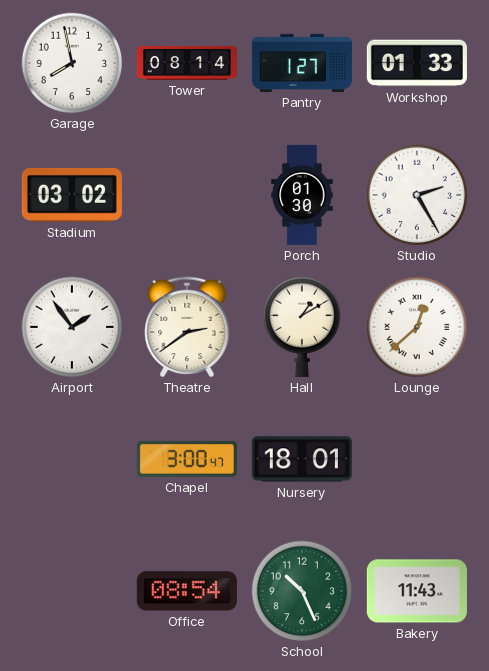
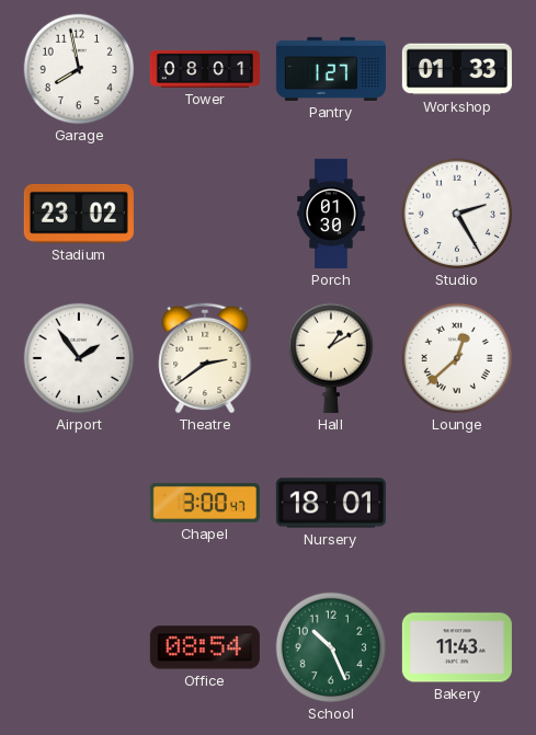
Tower: 08:14 -> 08:01 (205, 69)
Stadium: 03:02 -> 23:02 (79, 214)
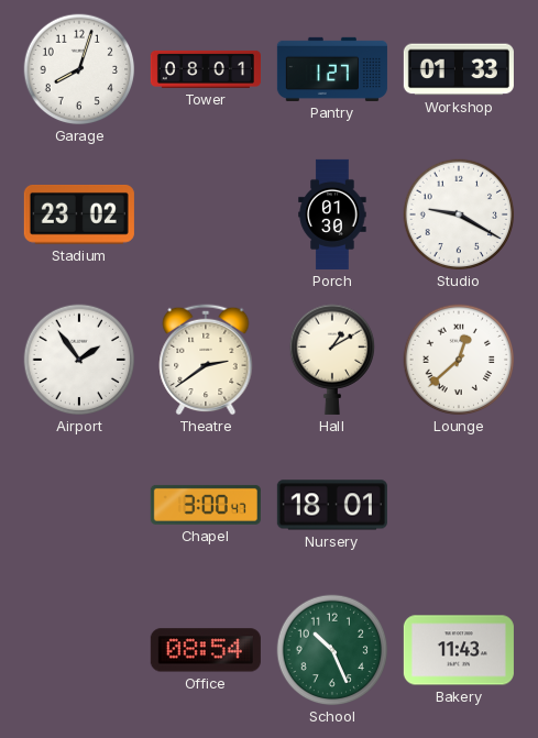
Garage: 7:58 -> 8:03 (79, 69)
Studio: 2:25 -> 9:20 (459, 214)
